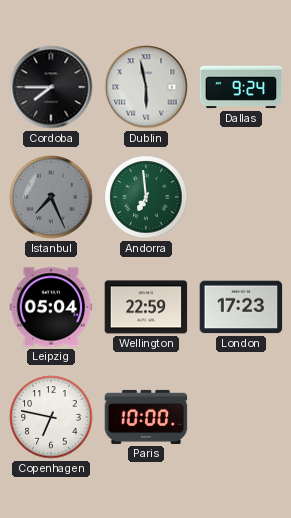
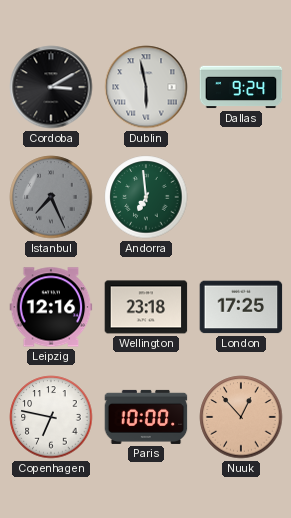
Cordoba: 7:45 -> 3:10 (51, 87)
Leipzig: 05:04 -> 12:16 (51, 307)
Wellington: 22:59 -> 23:18 (146, 307)
London: 17:23 -> 17:25 (241, 307)
Nuuk: none -> 12:53 (241, 417)
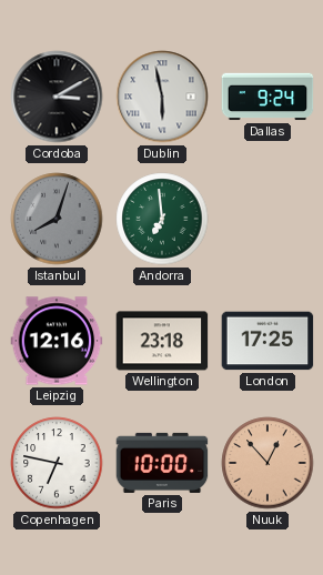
Istanbul: 7:26 -> 8:03 (57, 219)
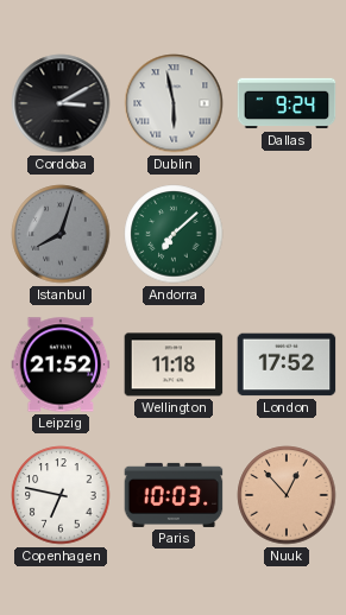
Andorra: 6:59 -> 7:08 (174, 234)
Leipzig: 12:16 -> 21:52 (61, 364)
Wellington: 23:18 -> 11:18 (174, 364)
London: 17:25 -> 17:52 (287, 364)
Paris: 10:00 -> 10:03 (174, 495)
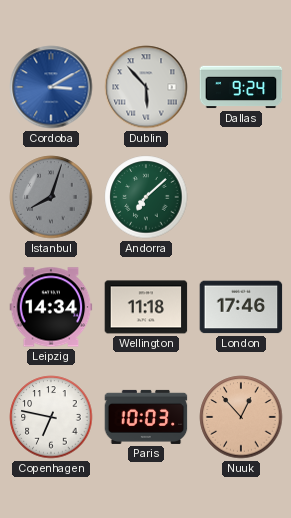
Cordoba dial: black -> blue (51, 87)
Dublin: 5:58 -> 5:53 (146, 87)
Leipzig: 21:52 -> 14:34 (51, 307)
London: 17:52 -> 17:46 (241, 307)
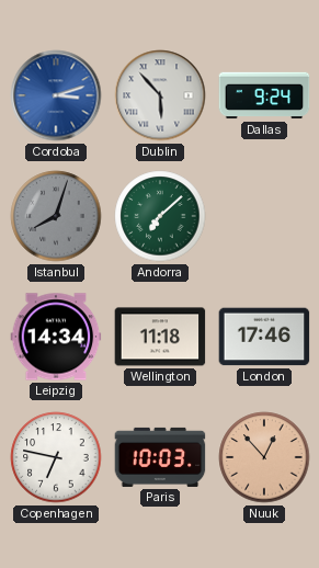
Cordoba: 3:10 -> 3:12 (56, 95)
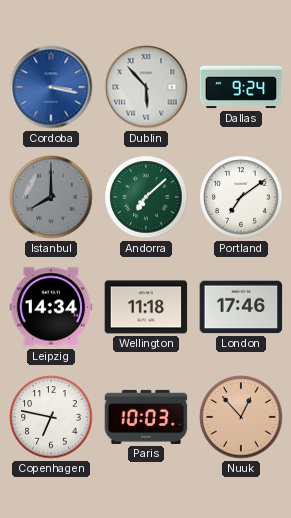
Cordoba: 3:12 -> 3:17 (51, 87)
Istanbul: 8:03 -> 8:00 (51, 197)
Portland: none -> 7:09 (241, 197)
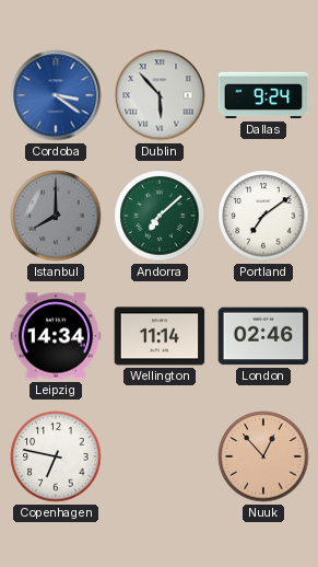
Cordoba: 3:17 -> 3:21 (56, 95)
Wellington: 11:18 -> 11:14 (160, 336)
London: 17:46 -> 02:46 (263, 336)
Paris: 10:03 -> none (146, 417)
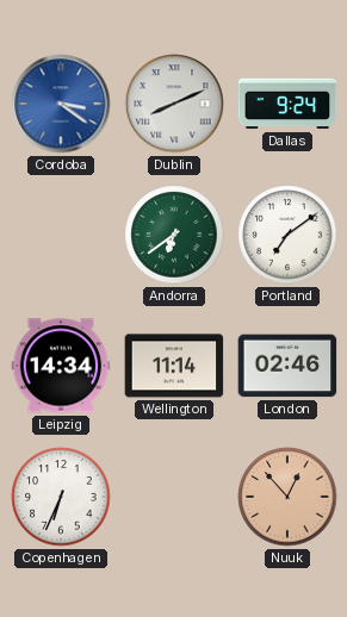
Dublin: 5:53 -> 8:11 (174, 104)
Istanbul: 8:00 -> none (56, 216)
Andorra: 7:08 -> 6:39 (174, 235)
Copenhagen: 6:47 -> 6:34 (61, 497)
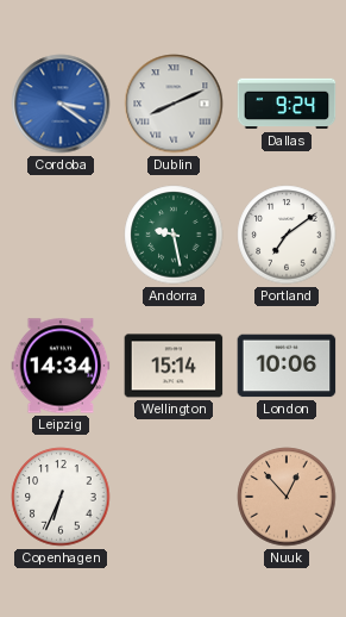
Andorra: 6:39 -> 9:28 (174, 235)
Wellington: 11:14 -> 15:14 (174, 366)
London: 02:46 -> 10:06 (287, 366)
